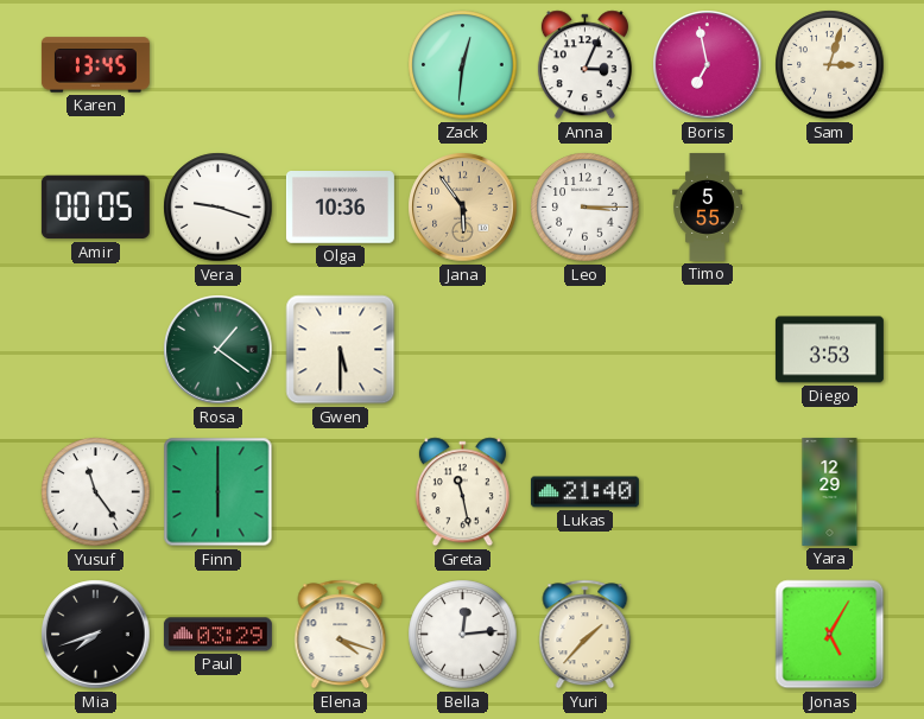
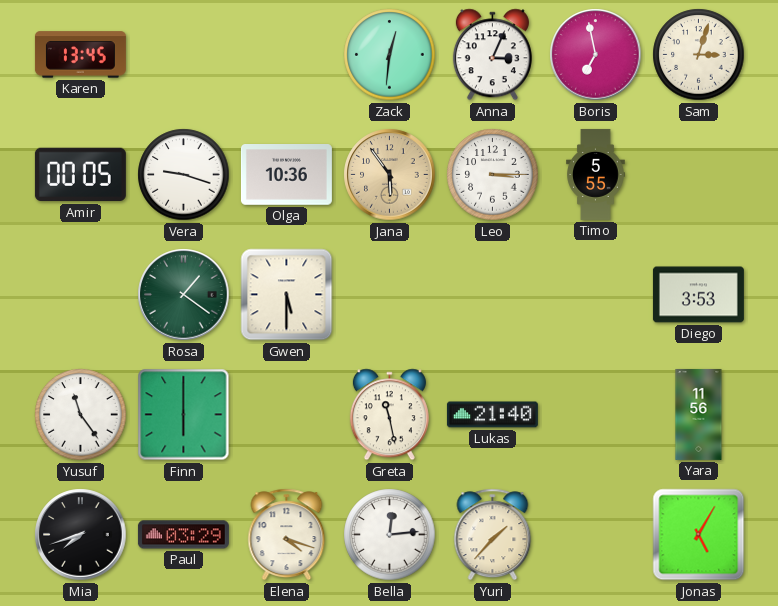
Yara: 12:29 -> 11:56 (699, 414)
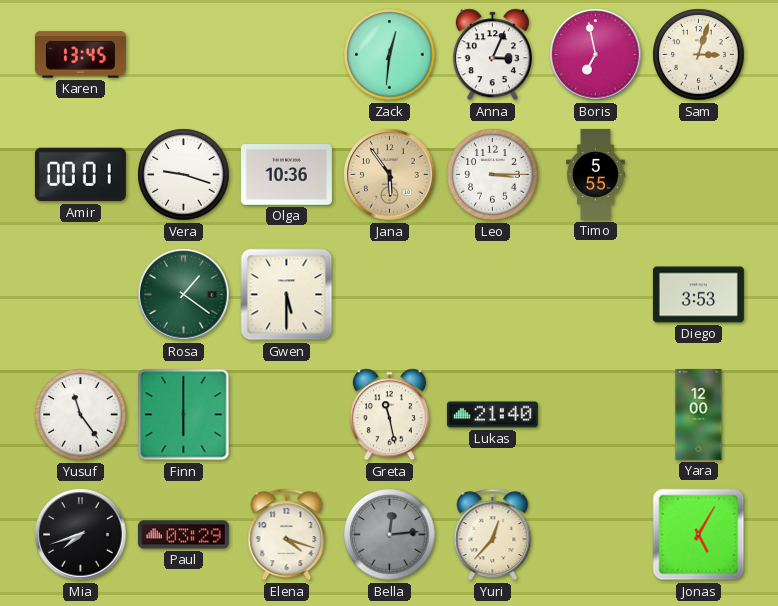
Amir: 00:05 -> 00:01 (80, 175)
Yara: 11:56 -> 12:00 (699, 414)
Bella dial: white -> grey (390, 535)
Yuri: 1:37 -> 12:37 (493, 535)
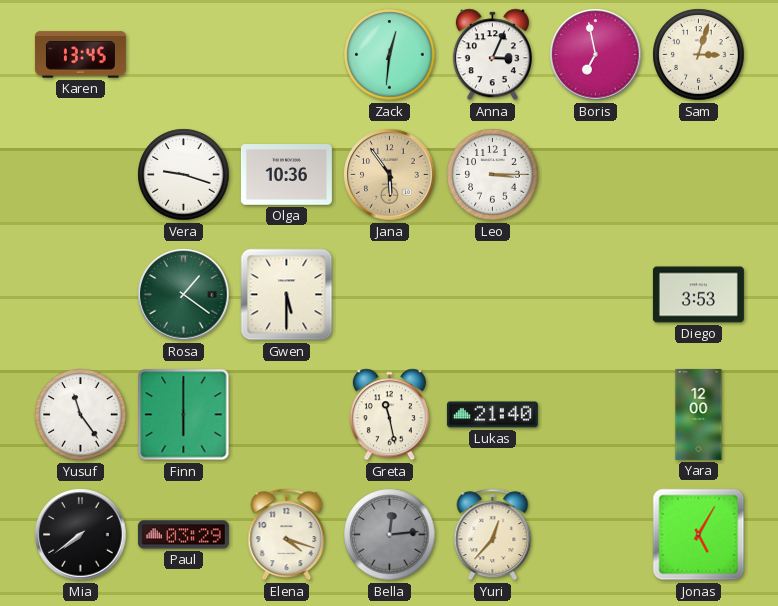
Amir: 00:01 -> none (80, 175)
Timo: 5:55 -> none (596, 174)
Mia: 7:42 -> 7:39 (81, 535)
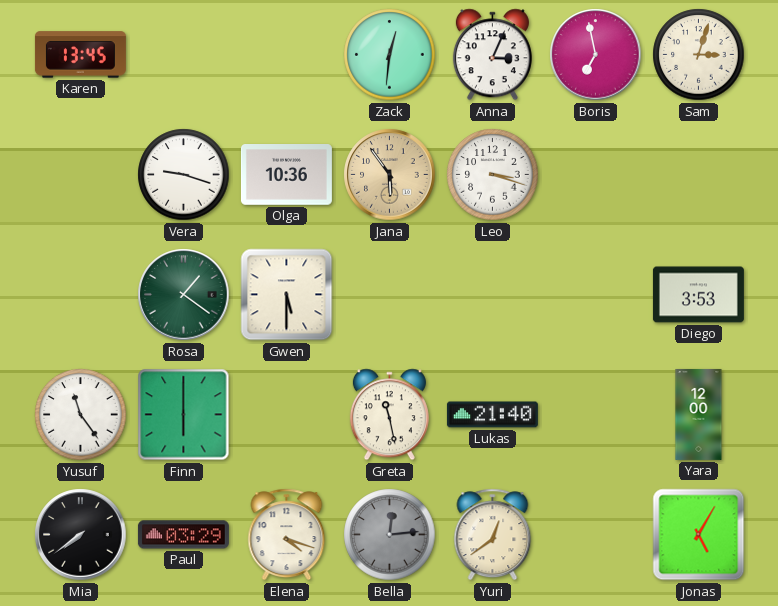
Leo: 3:15 -> 3:18 (493, 175)
Yuri: 12:37 -> 12:39 (493, 535)
